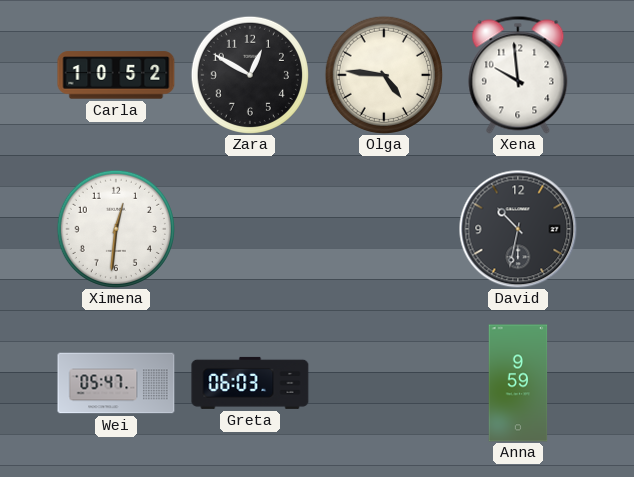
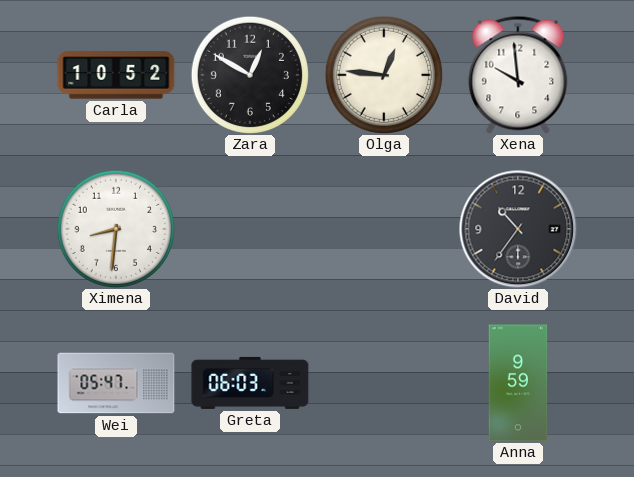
Olga: 4:46 -> 12:46 (384, 75)
Ximena: 12:31 -> 8:31 (116, 229)
David: 10:32 -> 10:36 (518, 229)
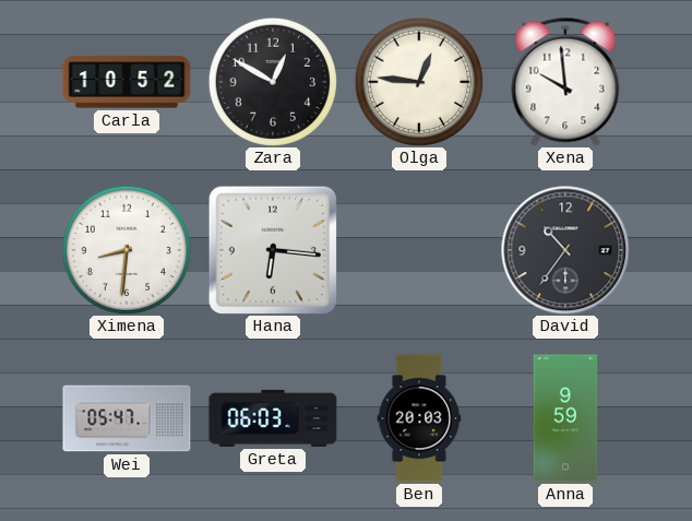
Hana: none -> 6:16 (272, 249)
Ben: none -> 20:03 (419, 418)
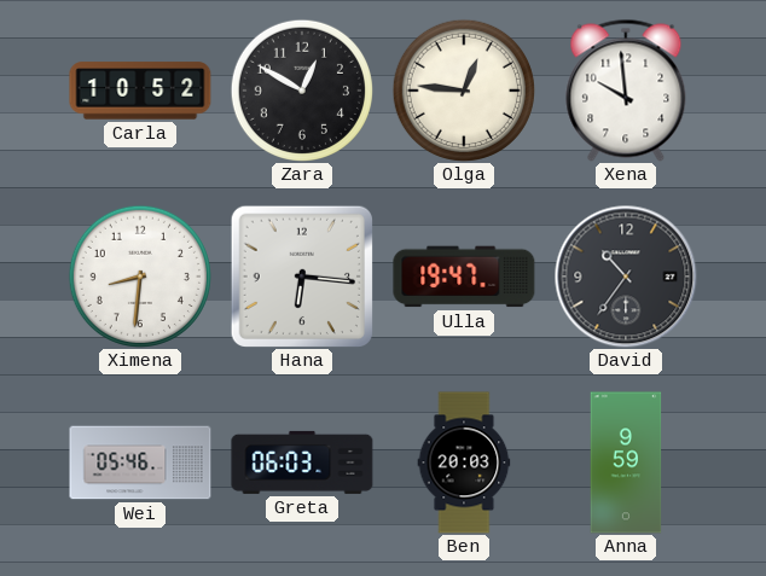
Ulla: none -> 19:47 (464, 277)
Wei: 05:47 -> 05:46 (140, 462)
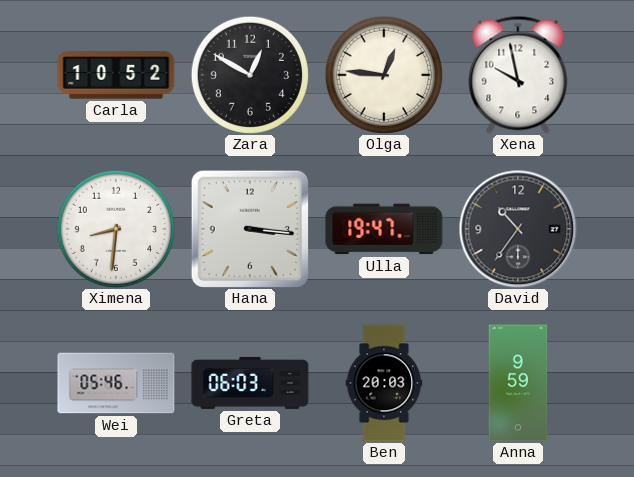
Xena: 9:59 -> 9:58 (518, 75)
Hana: 6:16 -> 3:16 (249, 228)
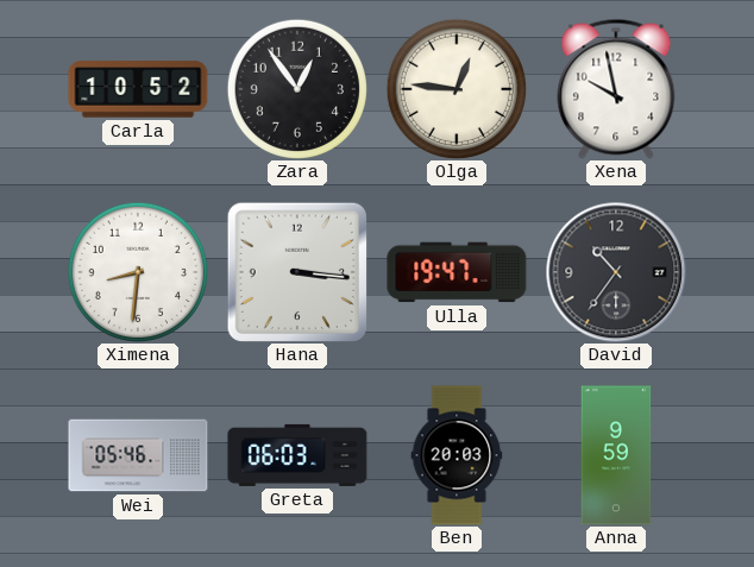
Zara: 12:50 -> 12:54 (297, 89)
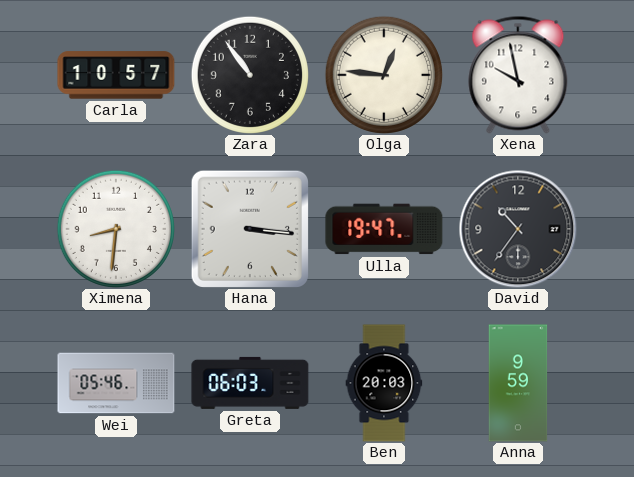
Carla: 10:52 -> 10:57 (116, 75)
Zara: 12:54 -> 10:54 (250, 75)
